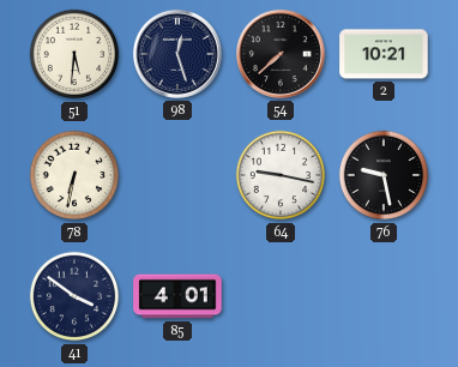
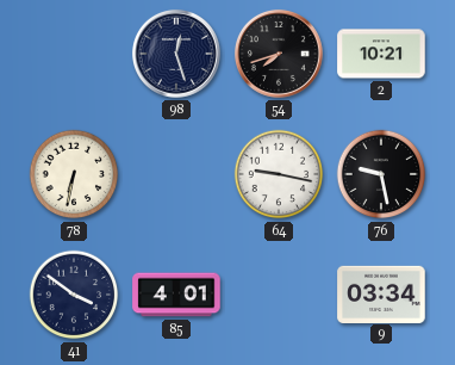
51: 5:31 -> none (74, 54)
54: 7:38 -> 7:42 (279, 54)
9: none -> 03:34 (381, 293)
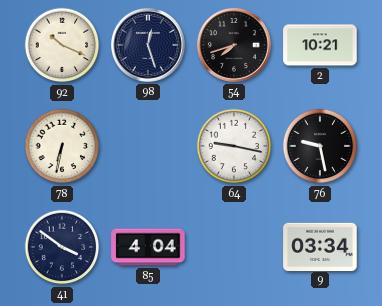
92: none -> 10:19 (62, 45)
85: 4:01 -> 4:04 (148, 247)
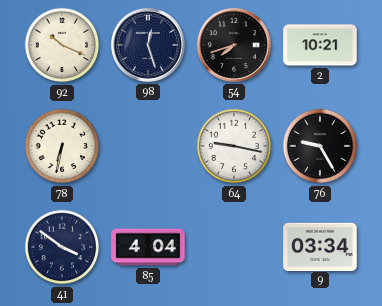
76: 9:28 -> 9:25 (320, 146)
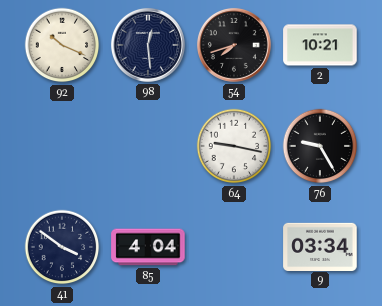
98: 12:27 -> 12:29 (148, 45)
78: 6:32 -> none (62, 146)
